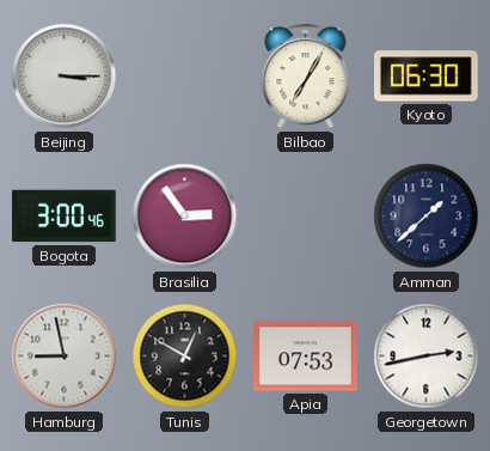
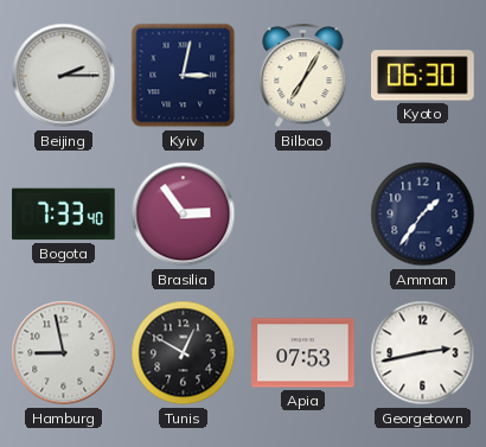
Beijing: 3:15 -> 2:15 (64, 76)
Kyiv: none -> 3:02 (184, 76)
Bogota: 3:00 -> 7:33 (64, 215)
Amman: 1:38 -> 1:36 (423, 215)
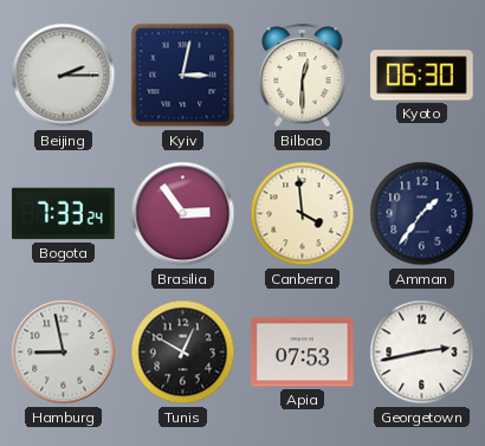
Bilbao: 7:05 -> 12:30 (303, 76)
Bogota: 7:33:40 -> 7:33:24 (64, 214)
Canberra: none -> 3:59 (303, 214)
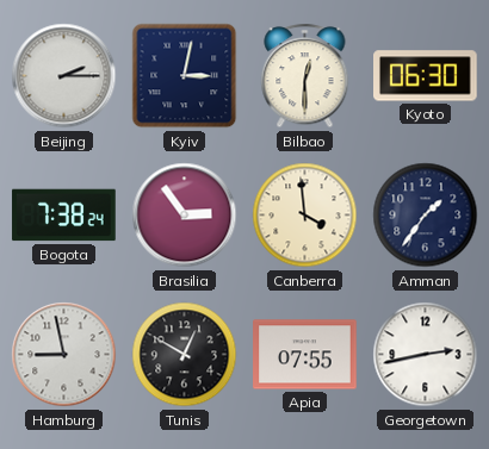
Bogota: 7:33 -> 7:38 (64, 216)
Apia: 07:53 -> 07:55 (305, 355)
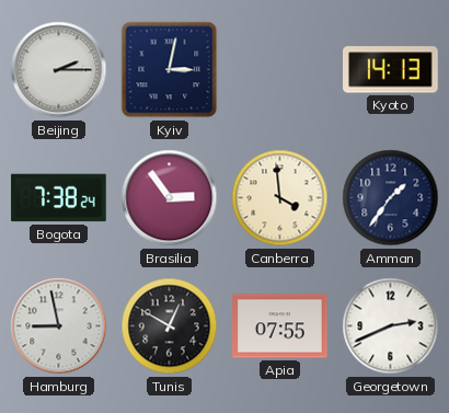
Bilbao: 12:30 -> none (305, 76)
Kyoto: 06:30 -> 14:13 (391, 70)
Georgetown: 2:43 -> 2:41 (391, 326)
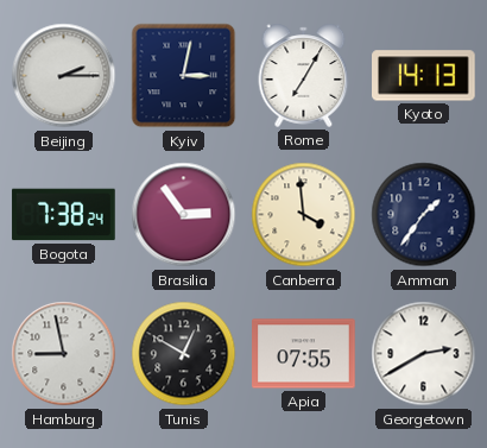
Rome: none -> 7:05 (304, 75)
Georgetown: 2:41 -> 2:40 (424, 354)
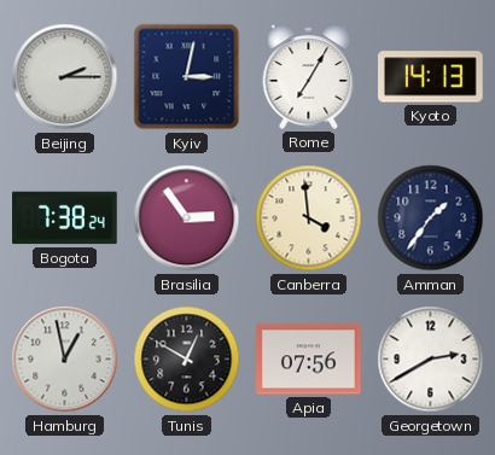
Hamburg: 8:58 -> 12:58 (65, 360)
Apia: 07:55 -> 07:56 (309, 360)
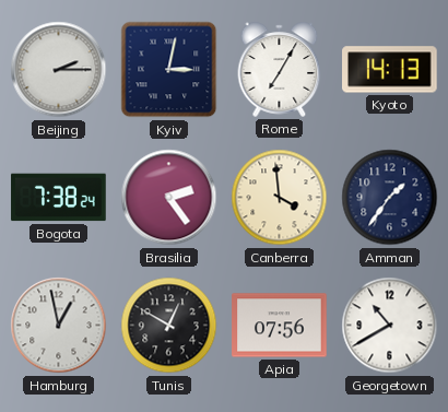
Brasilia: 2:54 -> 2:24 (169, 198)
Georgetown: 2:40 -> 10:40 (390, 326)
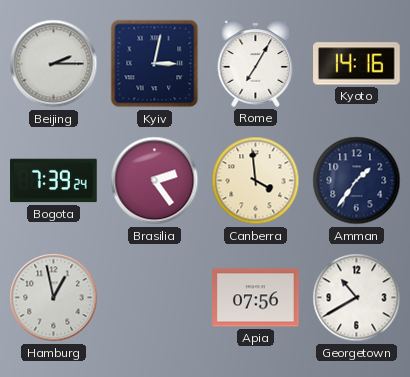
Kyoto: 14:13 -> 14:16 (357, 64)
Bogota: 7:38 -> 7:39 (54, 181)
Tunis: 12:50 -> none (169, 326)
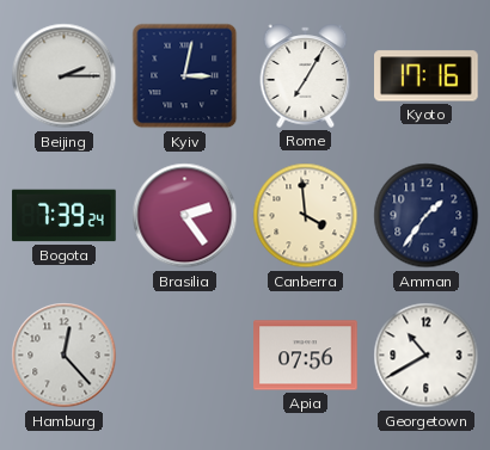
Kyoto: 14:16 -> 17:16 (427, 76)
Hamburg: 12:58 -> 12:23 (65, 356)
